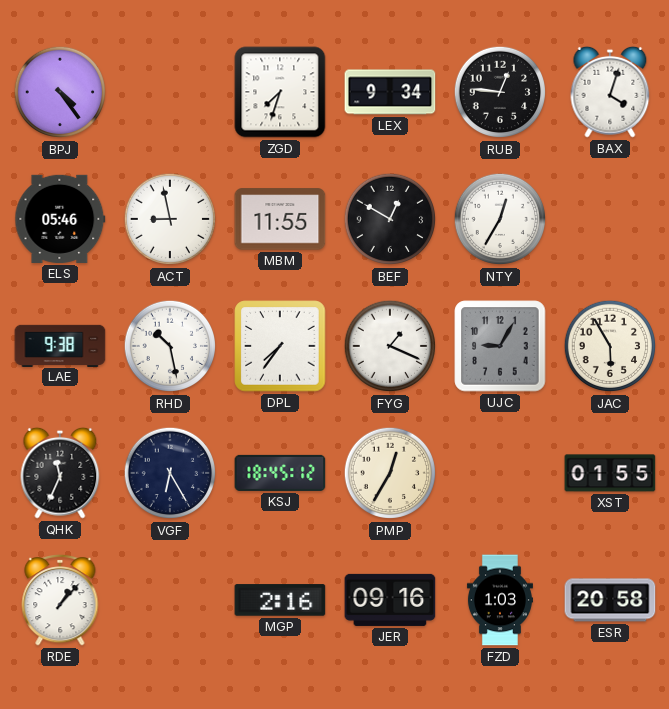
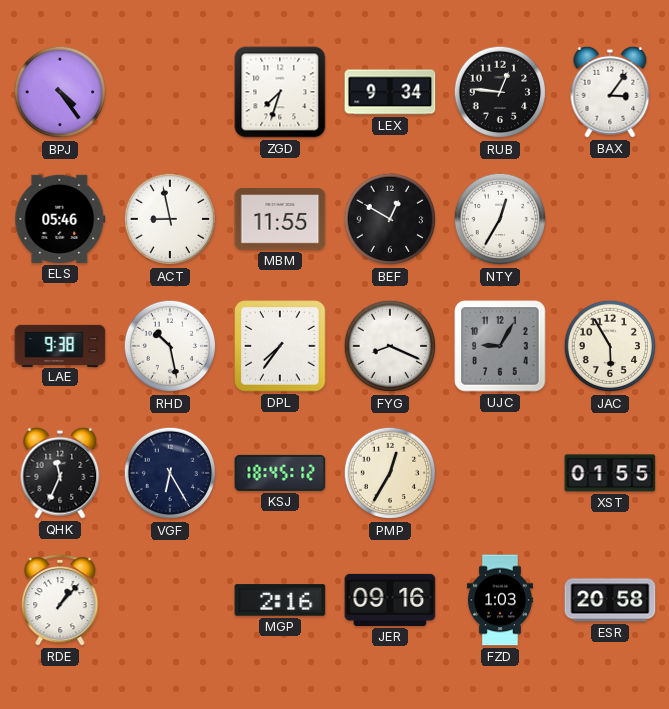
BAX: 4:03 -> 3:06 (610, 92)
FYG: 1:19 -> 8:19 (390, 346)
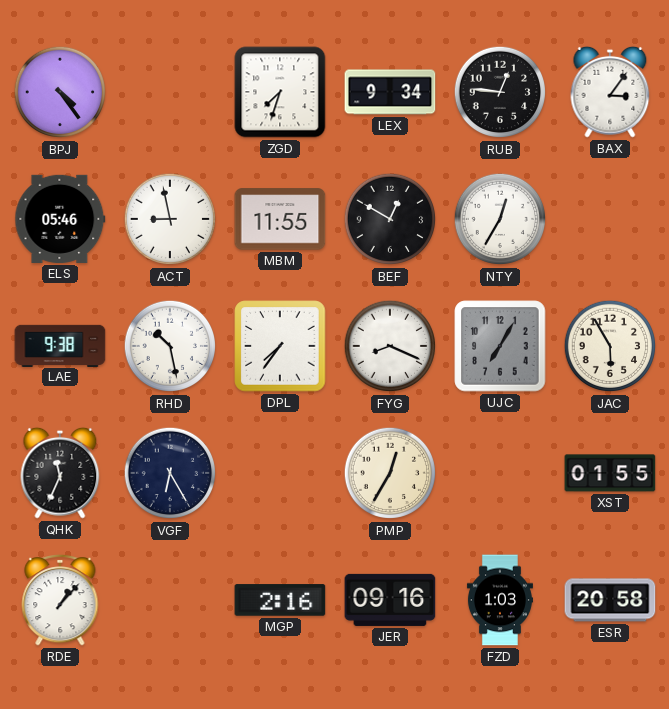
UJC: 9:05 -> 7:05 (500, 346)
KSJ: 18:45 -> none (280, 473)
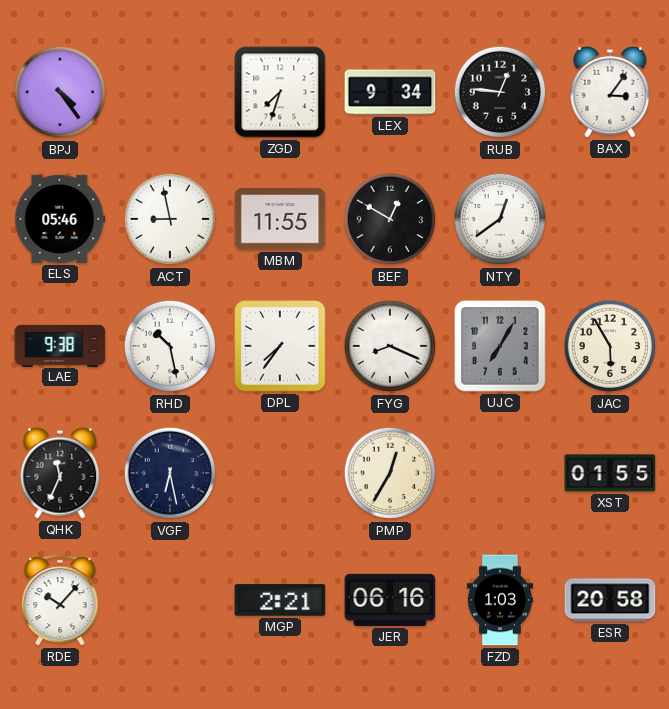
NTY: 12:35 -> 12:39 (500, 219)
VGF: 6:25 -> 6:28 (170, 473)
RDE: 1:07 -> 10:07 (60, 601)
MGP: 2:16 -> 2:21 (280, 600)
JER: 09:16 -> 06:16 (390, 600)
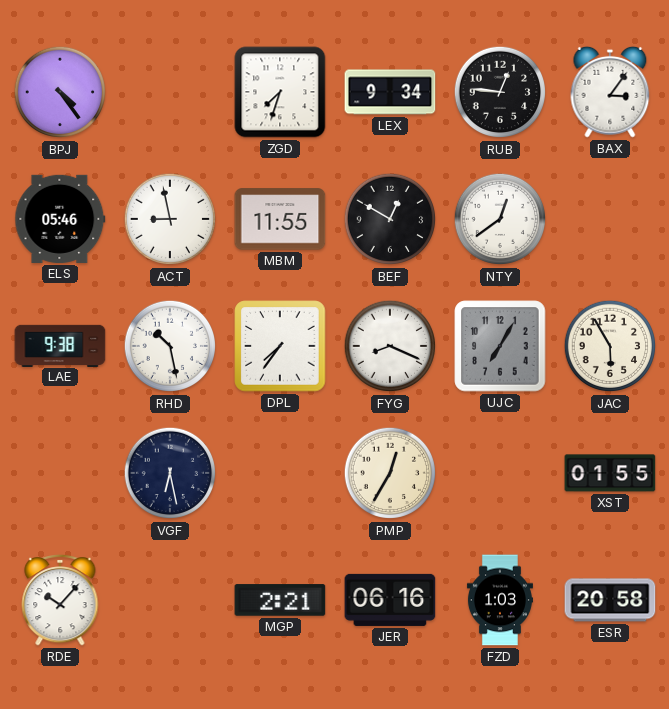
QHK: 11:34 -> none (60, 473)
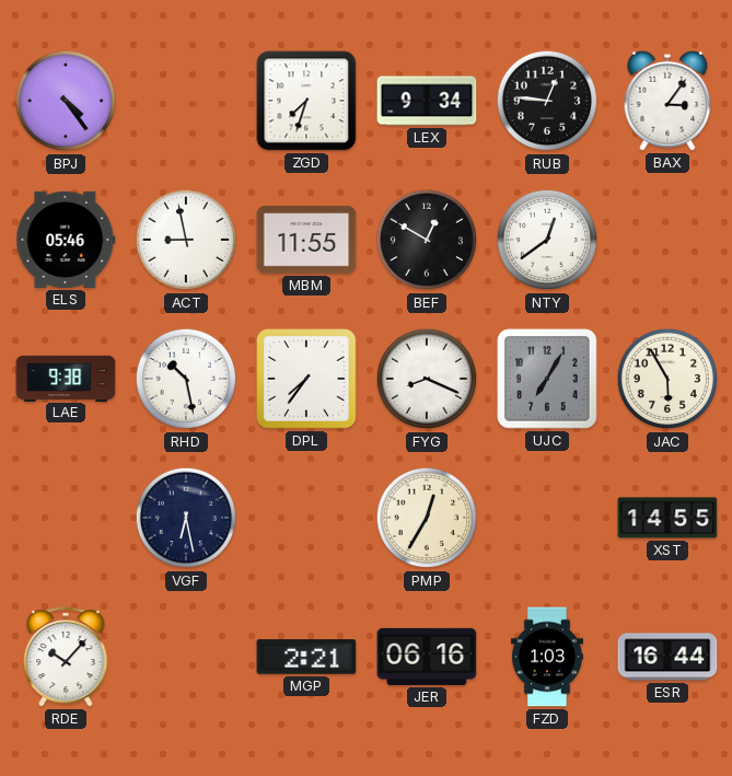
XST: 01:55 -> 14:55 (667, 518)
ESR: 20:58 -> 16:44 (667, 657)
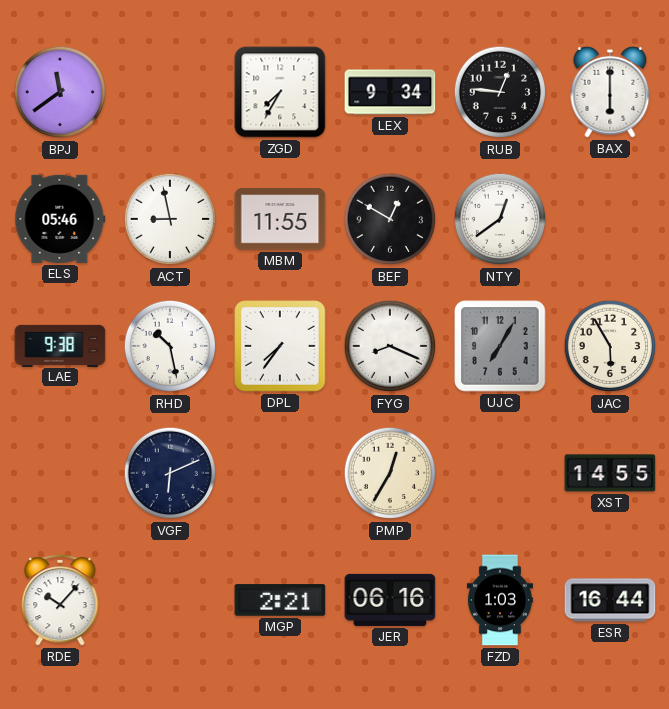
BPJ: 4:24 -> 11:39 (60, 92)
ZGD: 7:33 -> 7:35 (280, 92)
BAX: 3:06 -> 6:00 (610, 92)
VGF: 6:28 -> 6:11 (170, 473)
